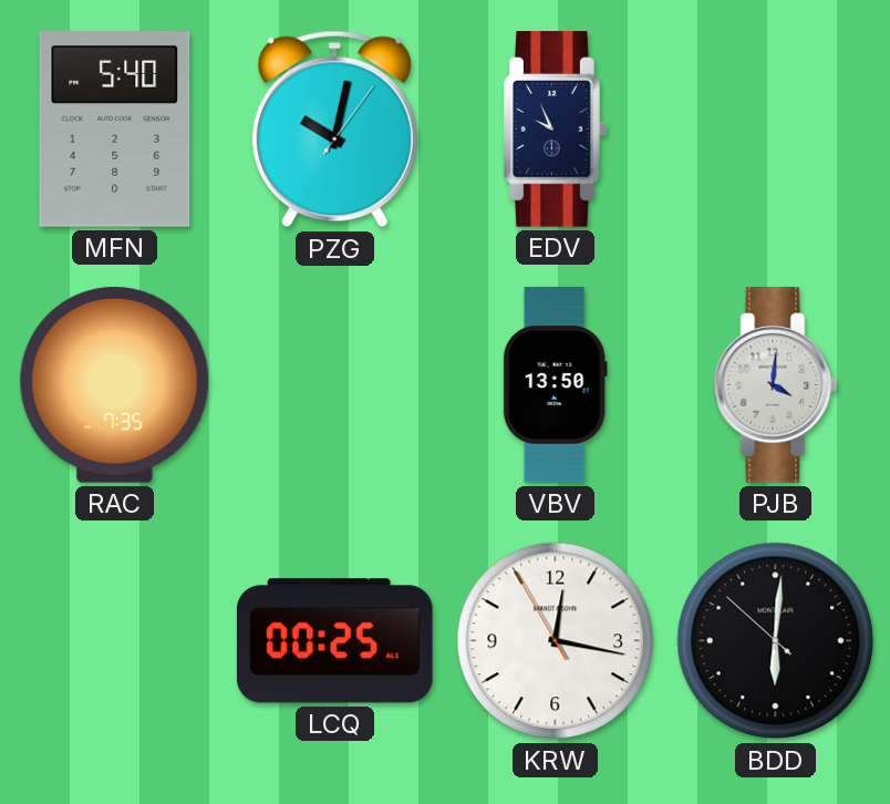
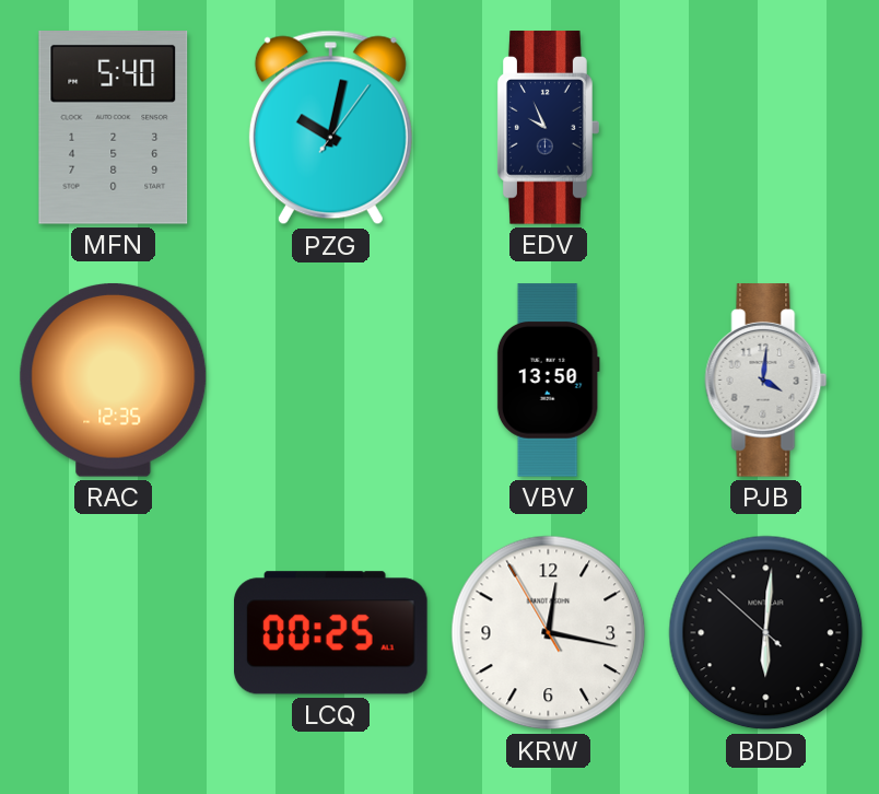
RAC: 7:35 -> 12:35 (114, 380)
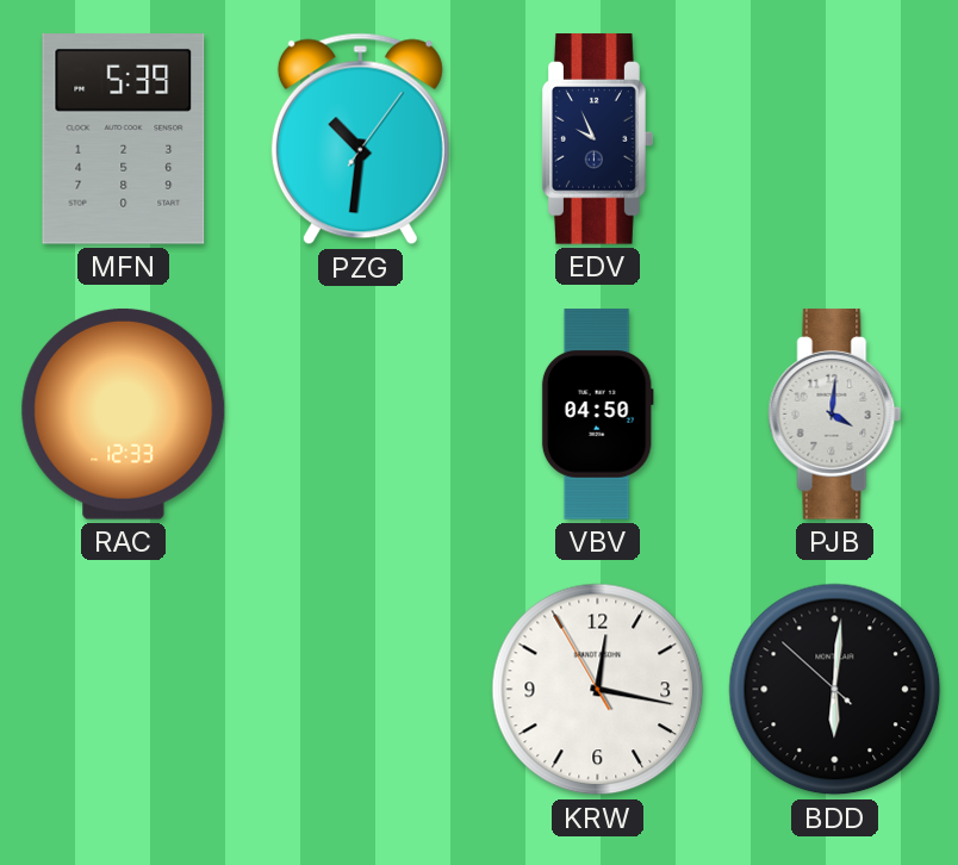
MFN: 5:40 -> 5:39 (124, 139)
PZG: 10:02 -> 10:31 (360, 139)
RAC: 12:35 -> 12:33 (124, 413)
VBV: 13:50 -> 04:50 (597, 415)
LCQ: 00:25 -> none (331, 633)
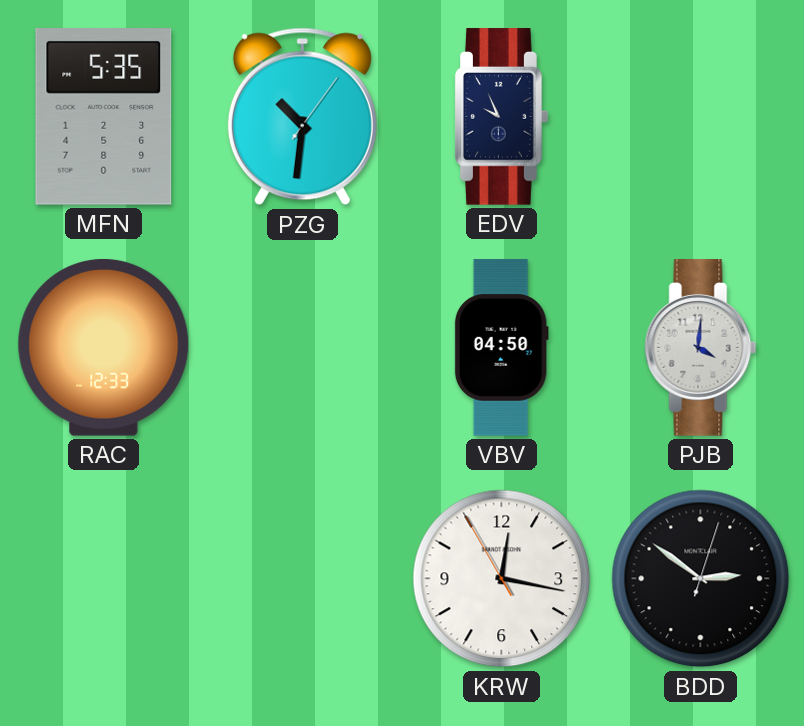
MFN: 5:39 -> 5:35 (104, 117)
BDD: 6:00 -> 2:51 (701, 579)
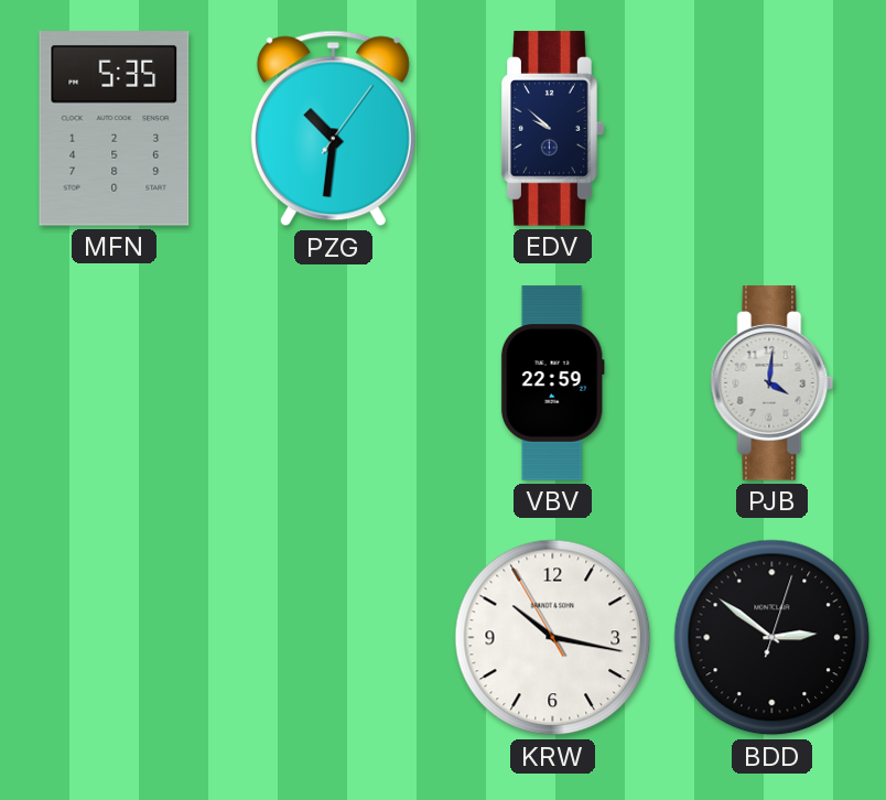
EDV: 9:56 -> 9:52 (553, 129)
RAC: 12:33 -> none (104, 347)
VBV: 04:50 -> 22:59 (552, 383)
KRW: 12:16 -> 10:16 (553, 638)
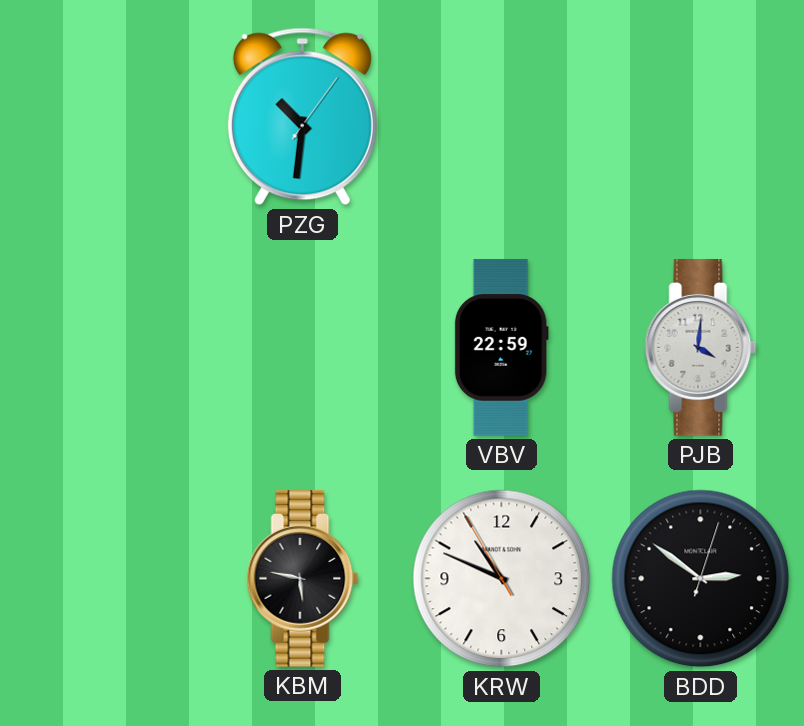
MFN: 5:35 -> none (115, 129)
EDV: 9:52 -> none (553, 129)
KBM: none -> 5:47 (303, 579)
KRW: 10:16 -> 10:48 (502, 579)
